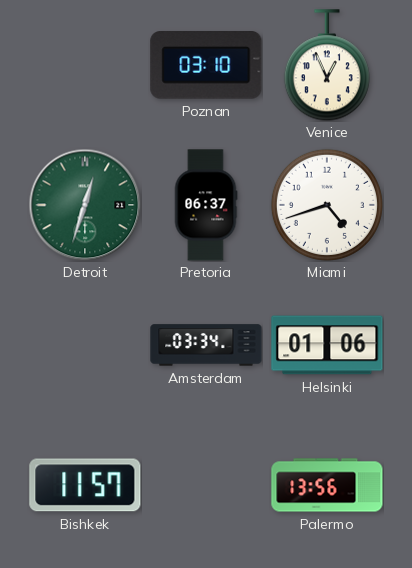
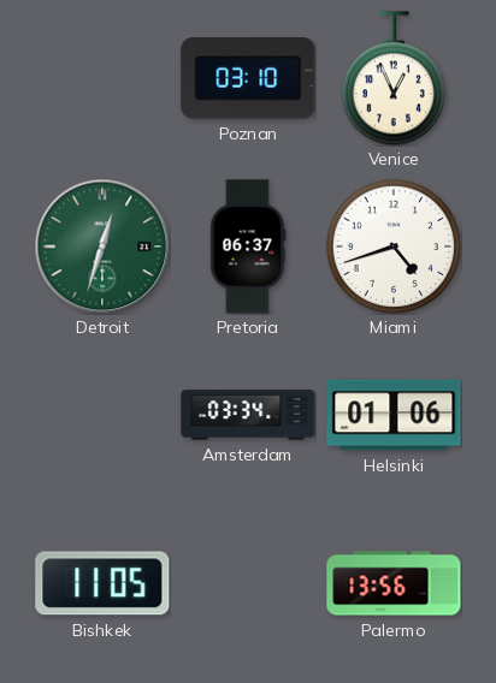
Bishkek: 11:57 -> 11:05 (102, 583)
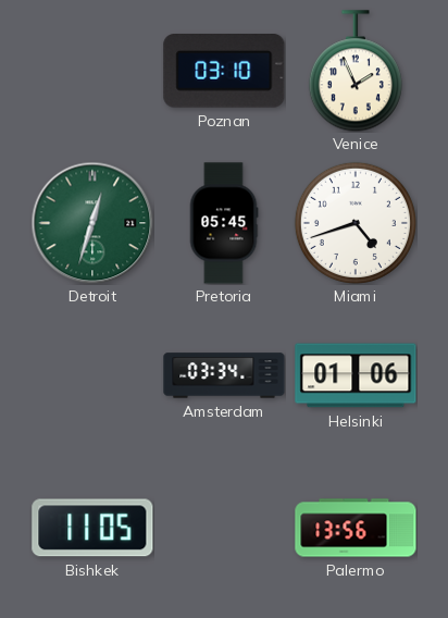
Venice: 12:56 -> 1:56 (356, 71)
Pretoria: 06:37 -> 05:45 (224, 223)
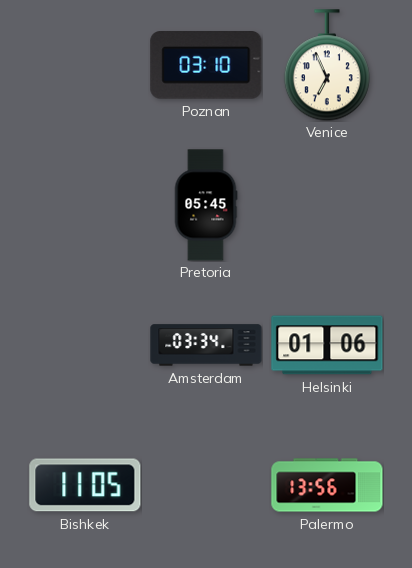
Venice: 1:56 -> 6:56 (327, 65)
Detroit: 12:33 -> none (92, 223)
Miami: 4:42 -> none (356, 223)
